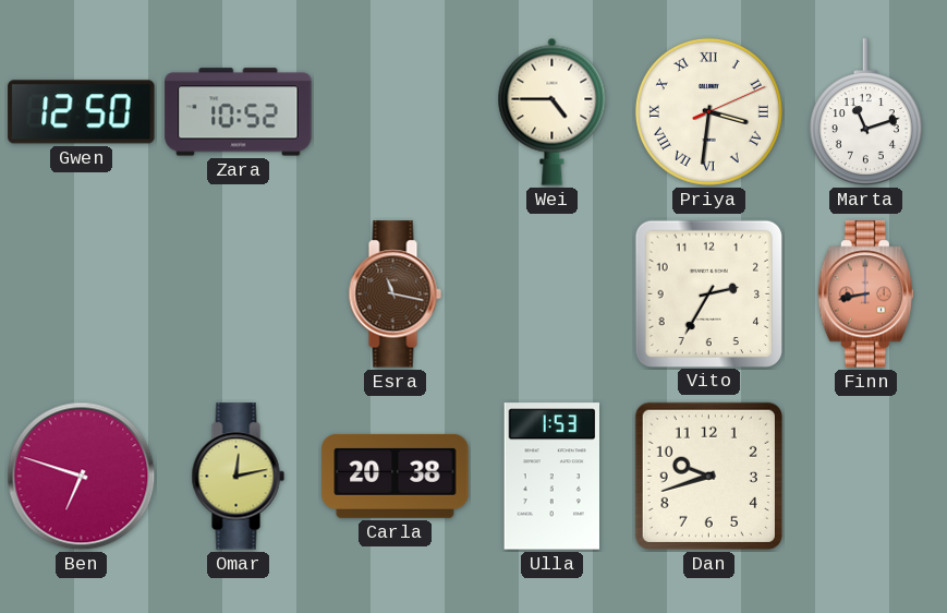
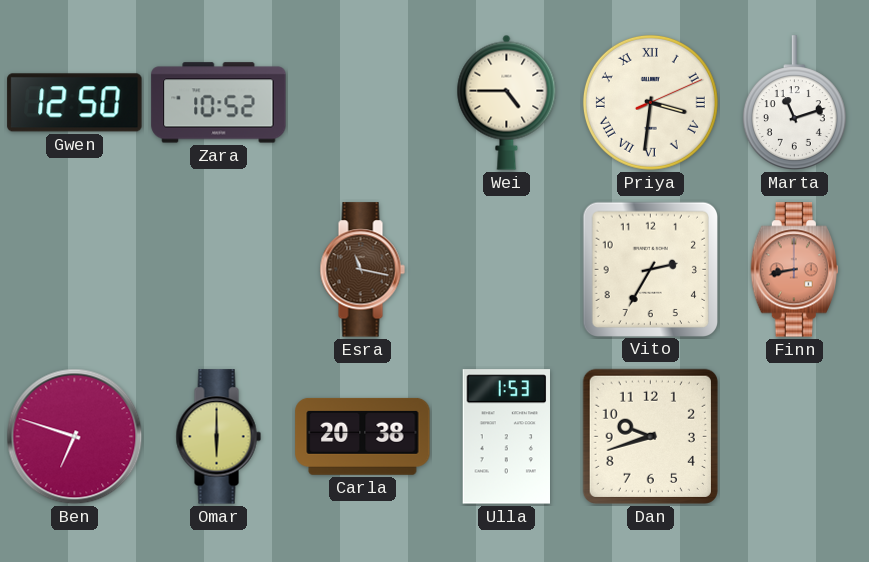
Omar: 12:13 -> 6:00 (218, 437)
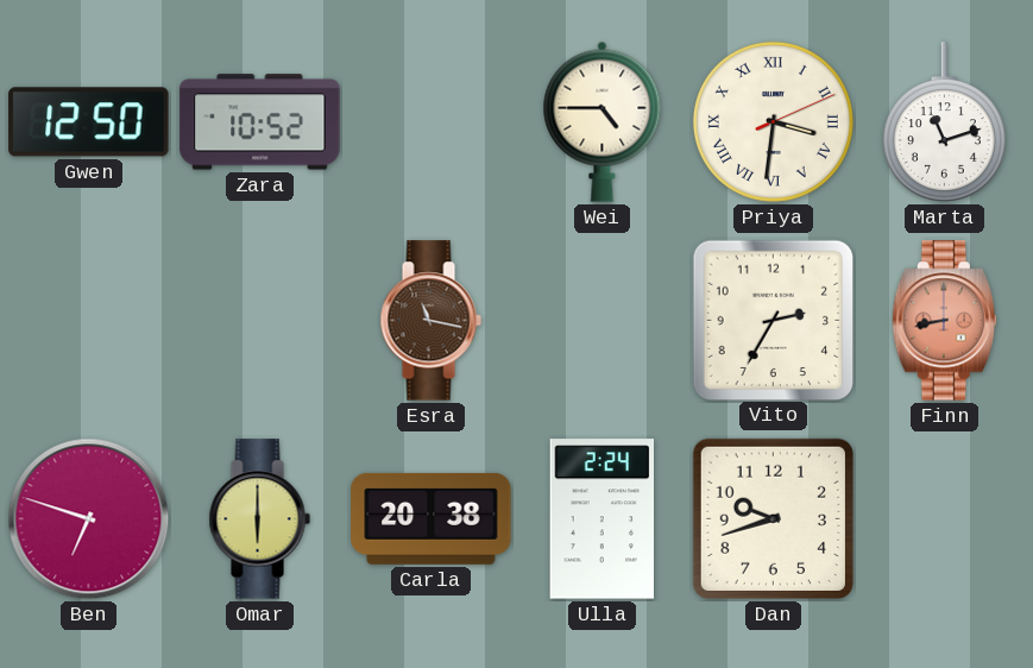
Ulla: 1:53 -> 2:24 (601, 519)
